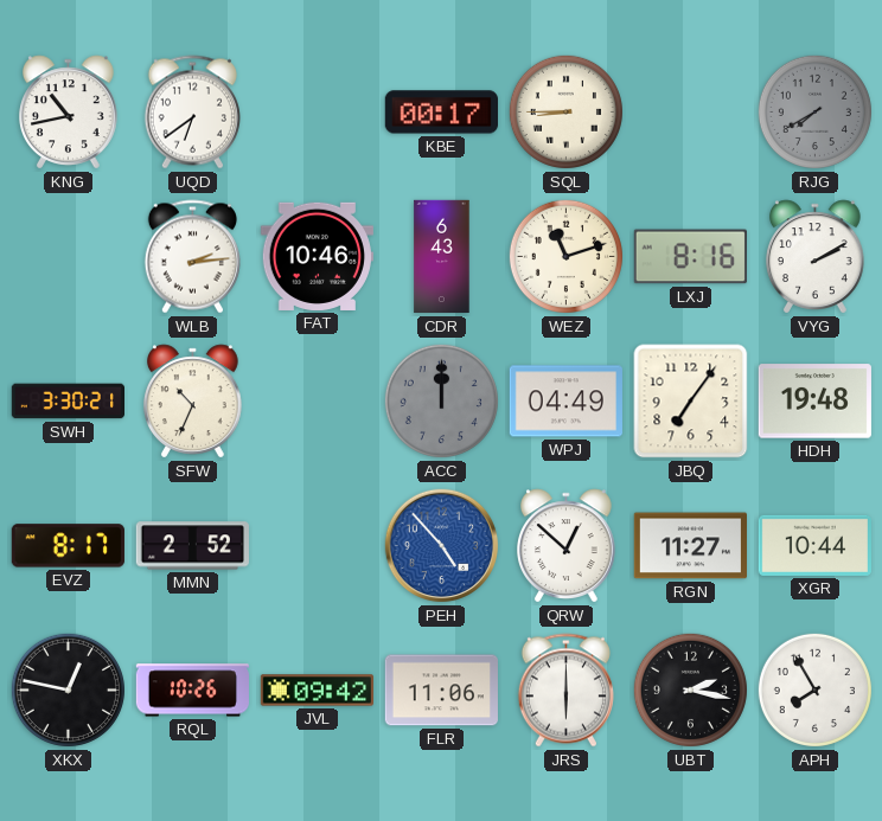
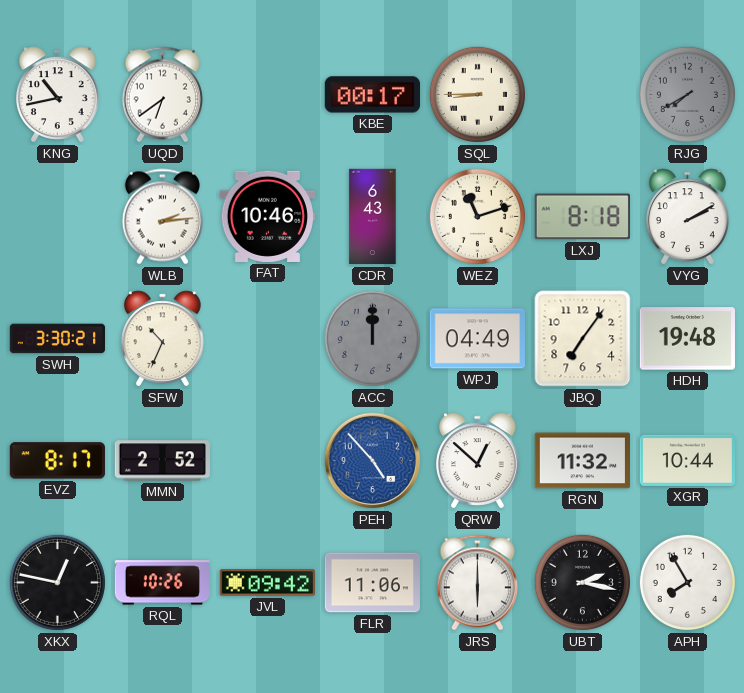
LXJ: 8:16 -> 8:18 (582, 217)
RGN: 11:27 -> 11:32 (582, 461)
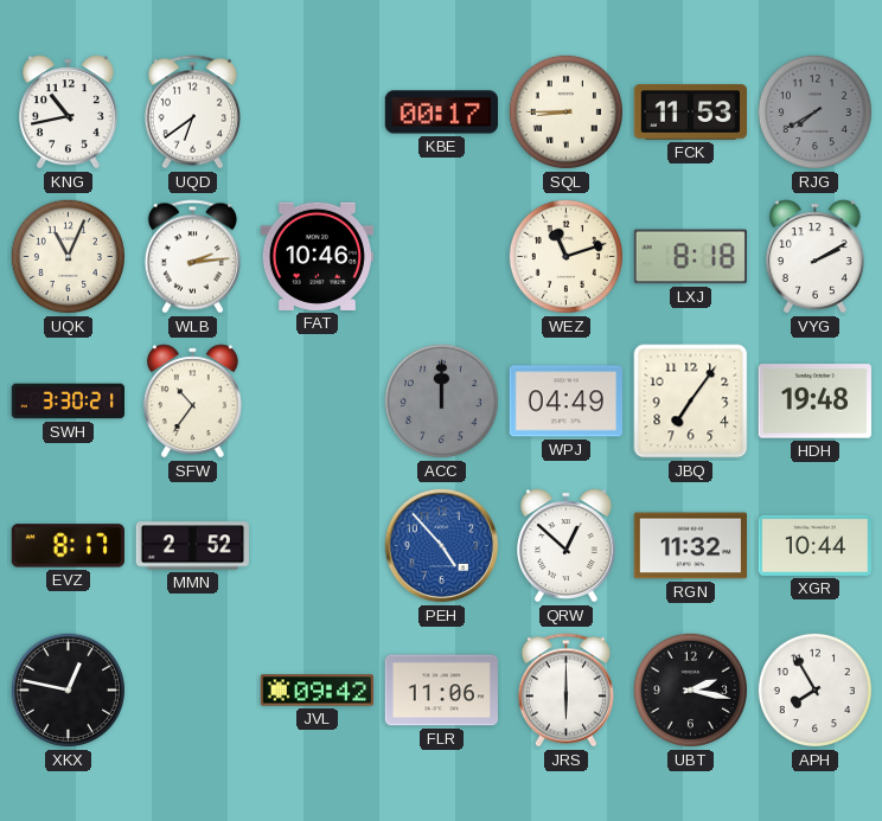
FCK: none -> 11:53 (690, 113)
UQK: none -> 11:04 (68, 256)
CDR: 6:43 -> none (373, 217)
SFW: 10:34 -> 10:36 (193, 402)
RQL: 10:26 -> none (162, 583)
